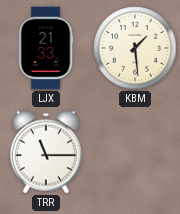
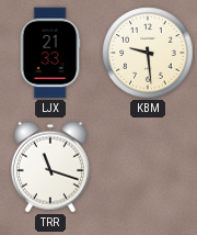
KBM: 1:29 -> 9:29 (148, 53)
TRR: 11:15 -> 11:18 (50, 167)
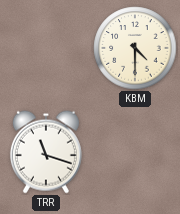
LJX: 21:33 -> none (50, 53)
KBM: 9:29 -> 4:30 (135, 48)
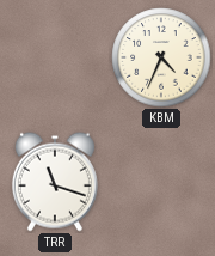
KBM: 4:30 -> 4:34 (161, 57)
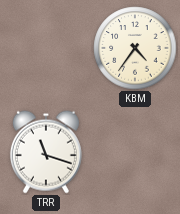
KBM: 4:34 -> 4:36 (135, 48)
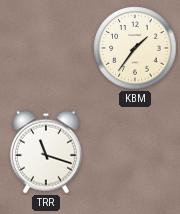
KBM: 4:36 -> 1:36 (135, 48)
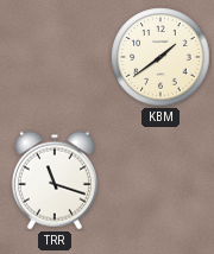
KBM: 1:36 -> 1:39 (160, 57)
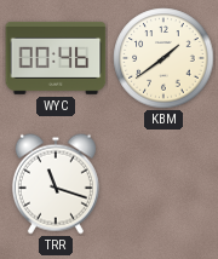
WYC: none -> 00:46 (56, 58)
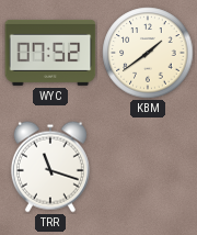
WYC: 00:46 -> 07:52 (50, 53)
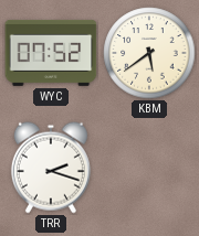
KBM: 1:39 -> 5:39 (149, 53)
TRR: 11:18 -> 2:18 (51, 168)
